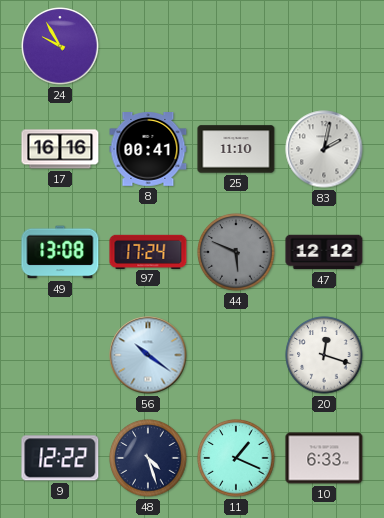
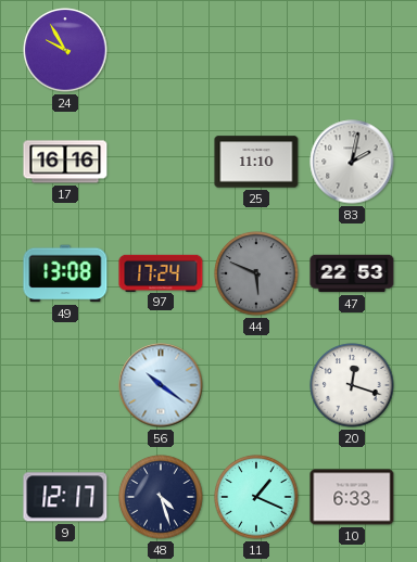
8: 00:41 -> none (148, 150)
47: 12:12 -> 22:53 (352, 273)
9: 12:22 -> 12:17 (65, 497)
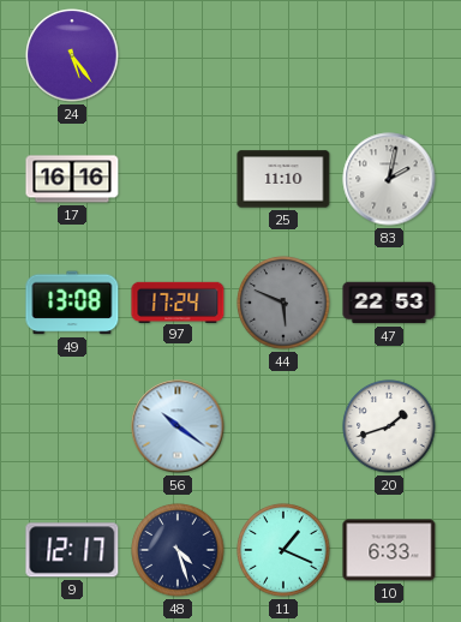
24: 9:55 -> 5:24 (72, 55)
20: 12:18 -> 1:42 (389, 426)
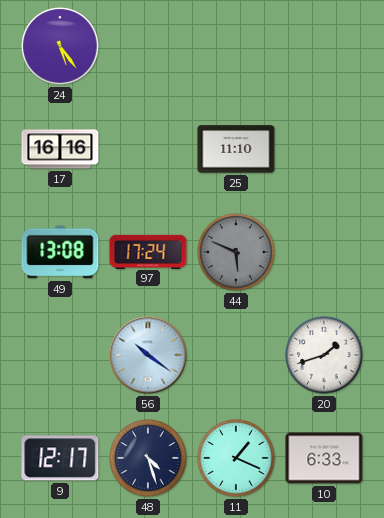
83: 2:02 -> none (389, 179)
47: 22:53 -> none (389, 303)
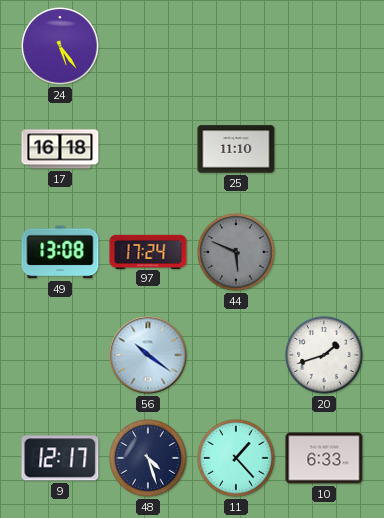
17: 16:16 -> 16:18 (60, 149)
11: 1:19 -> 1:23 (236, 458)
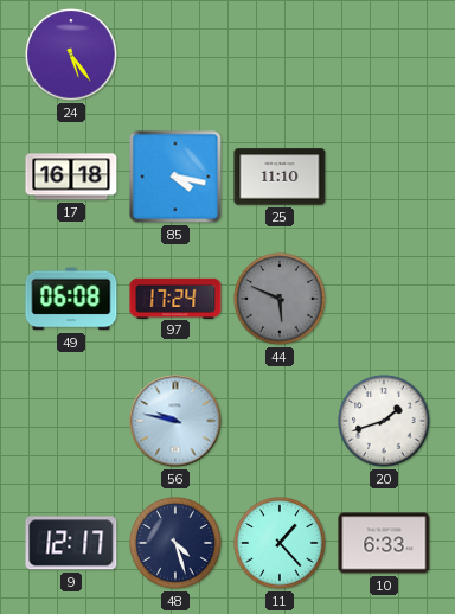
85: none -> 4:17 (175, 177)
49: 13:08 -> 06:08 (71, 299)
56: 10:21 -> 9:47 (175, 421)
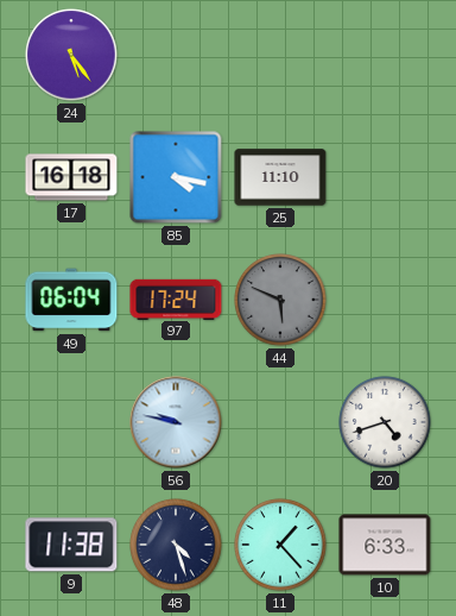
49: 06:08 -> 06:04 (71, 300)
20: 1:42 -> 4:42 (385, 422)
9: 12:17 -> 11:38 (71, 545)
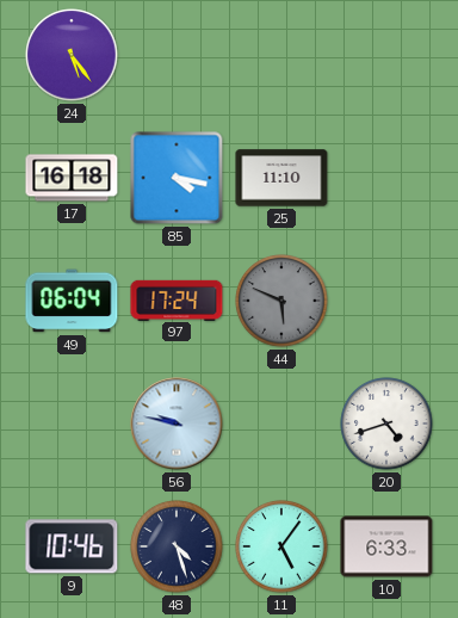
9: 11:38 -> 10:46 (72, 546)
11: 1:23 -> 5:06 (281, 546)
